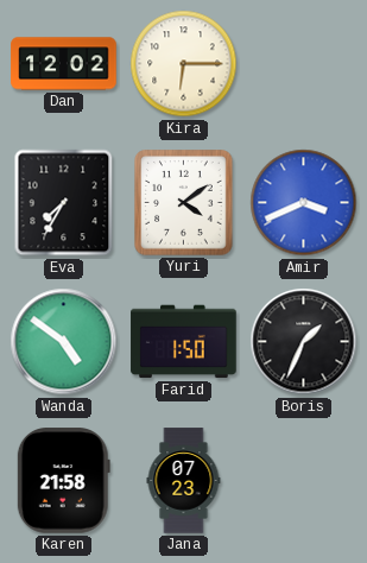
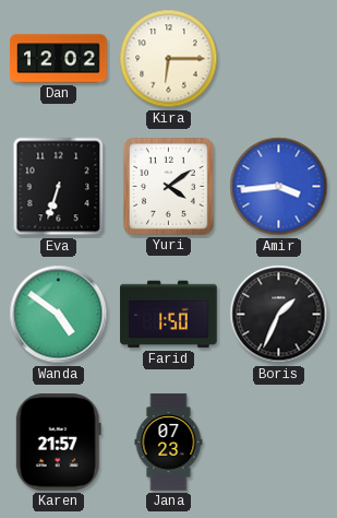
Eva: 7:35 -> 6:33 (59, 187)
Amir: 3:41 -> 3:44 (279, 187)
Karen: 21:58 -> 21:57 (58, 443)
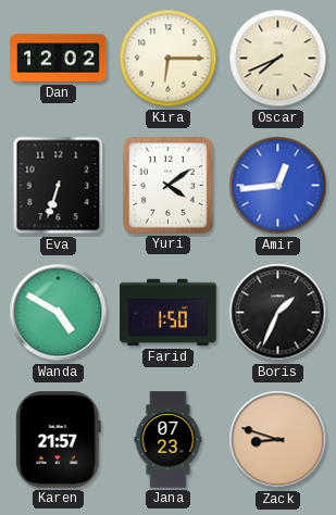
Oscar: none -> 7:41 (278, 59)
Amir: 3:44 -> 12:44 (278, 186)
Wanda: 4:51 -> 4:50 (59, 313)
Zack: none -> 8:48 (278, 440)
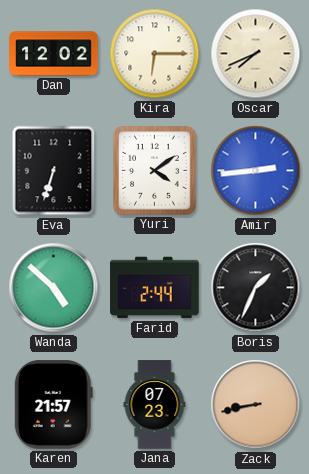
Amir: 12:44 -> 2:44 (256, 171)
Wanda: 4:50 -> 4:52 (54, 288)
Farid: 1:50 -> 2:44 (155, 288)
Zack: 8:48 -> 8:43 (256, 405)
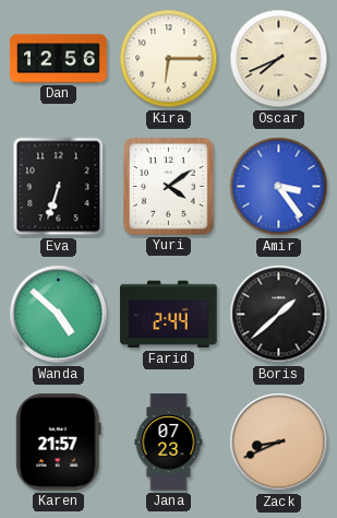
Dan: 12:02 -> 12:56 (59, 59)
Amir: 2:44 -> 3:24 (279, 187)
Boris: 1:34 -> 1:38 (279, 315)
Zack: 8:43 -> 8:41 (279, 443)
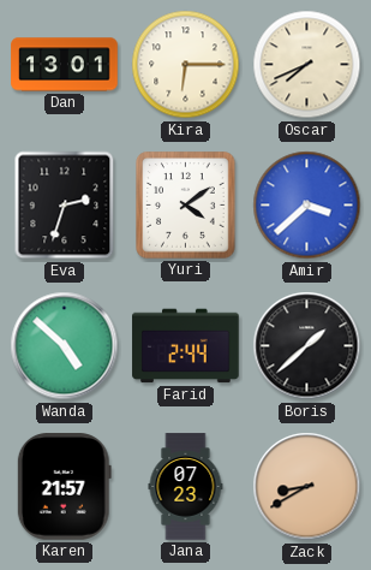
Dan: 12:56 -> 13:01 (65, 65)
Eva: 6:33 -> 2:33 (65, 206)
Amir: 3:24 -> 3:38 (307, 206)
Zack: 8:41 -> 8:40 (307, 487)
